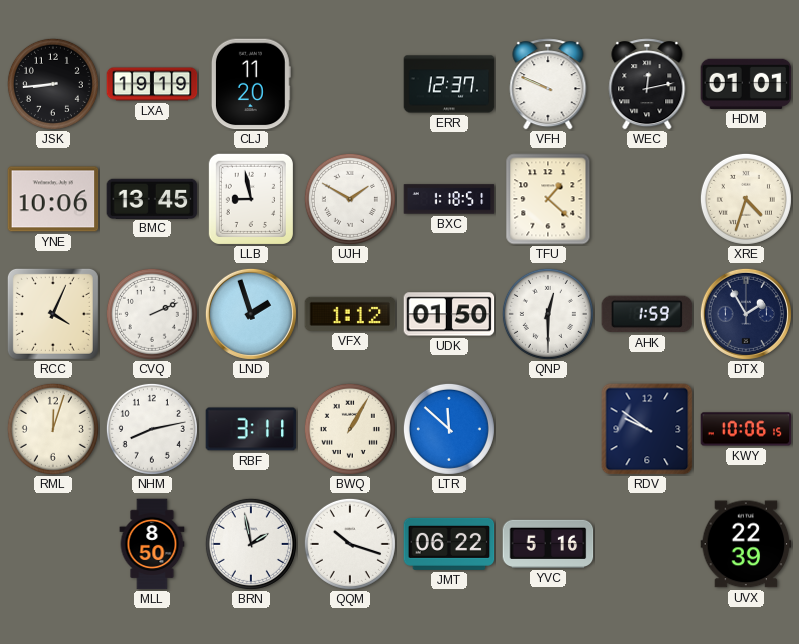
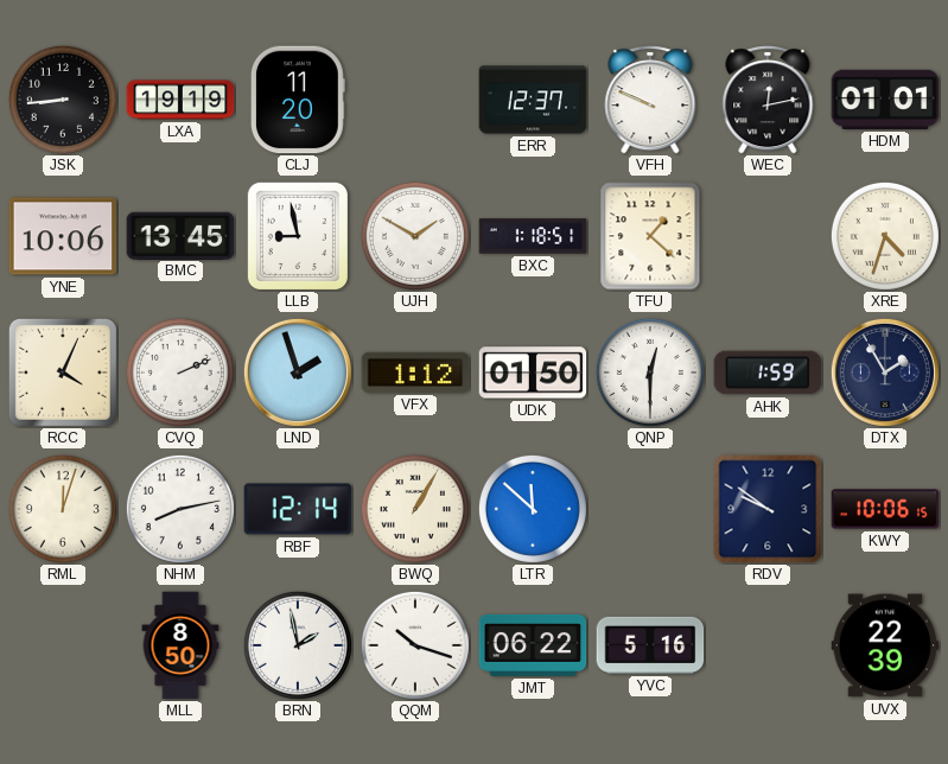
RBF: 3:11 -> 12:14 (298, 509)
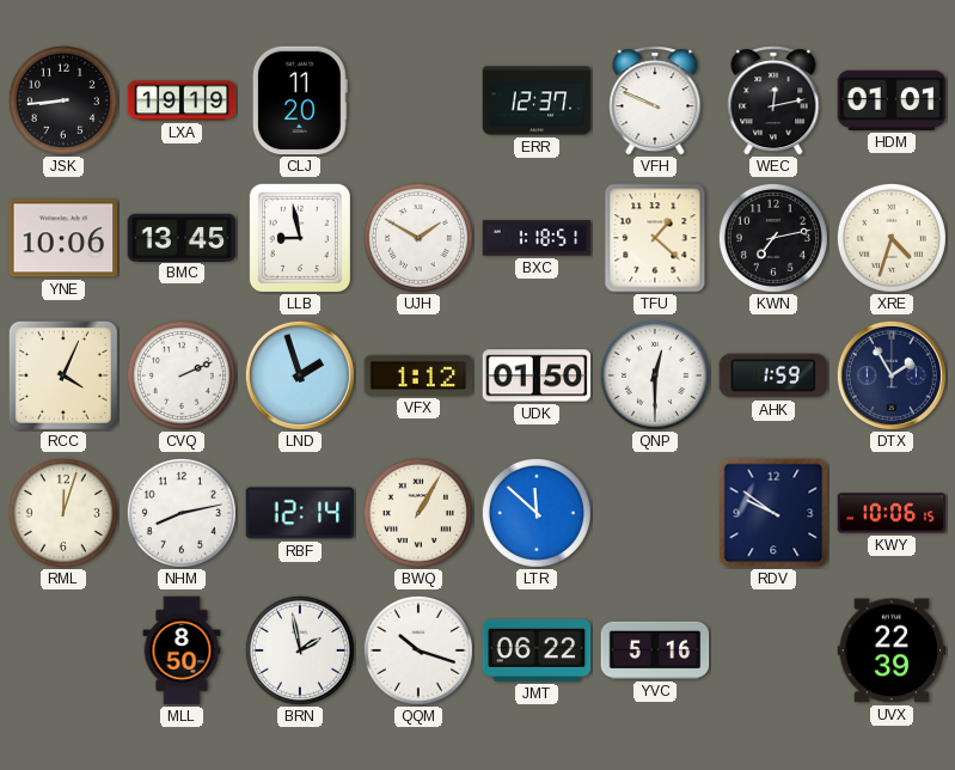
KWN: none -> 7:13 (773, 238)
